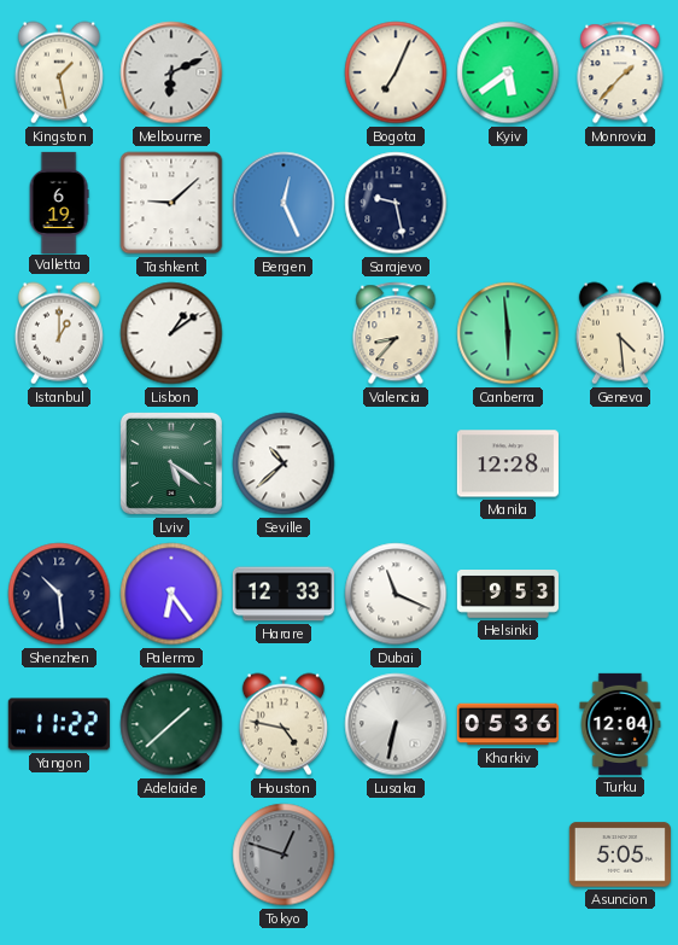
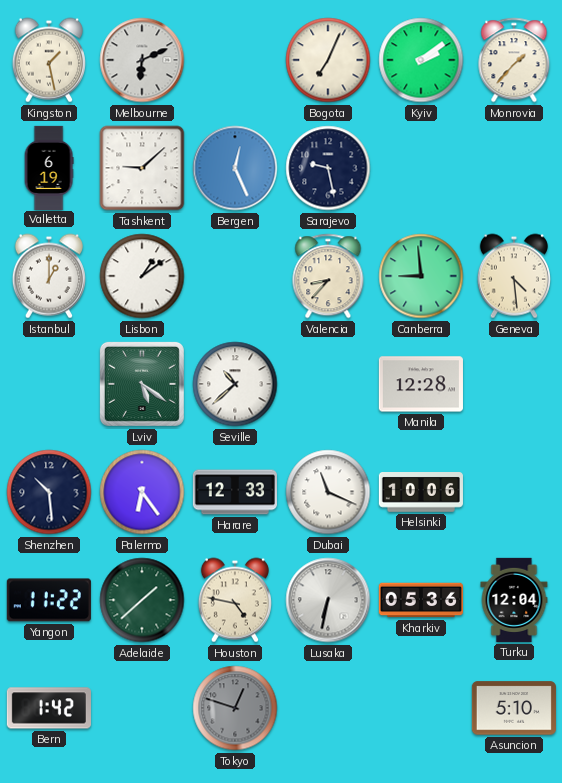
Kyiv: 5:39 -> 2:09 (421, 60)
Canberra: 5:59 -> 8:59 (421, 276)
Helsinki: 9:53 -> 10:06 (421, 493)
Bern: none -> 1:42 (49, 708)
Asuncion: 5:05 -> 5:10 (514, 708)
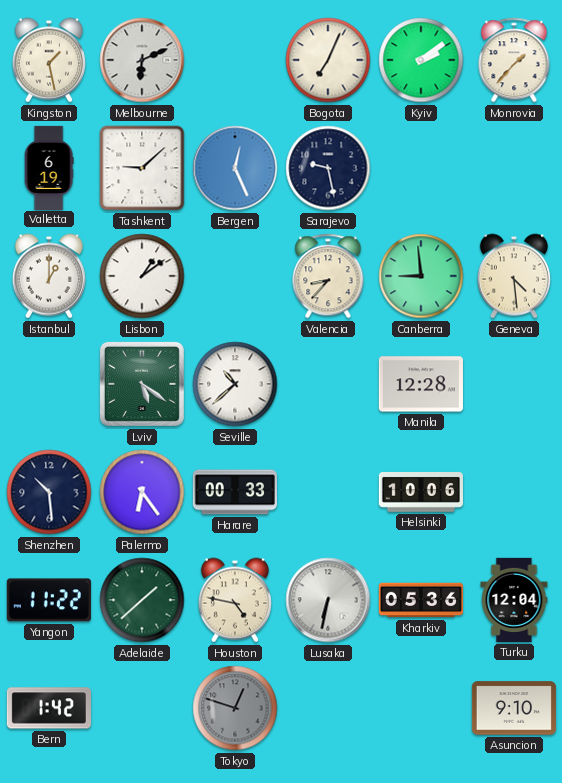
Harare: 12:33 -> 00:33 (235, 492)
Dubai: 11:19 -> none (328, 492)
Asuncion: 5:10 -> 9:10 (514, 708)
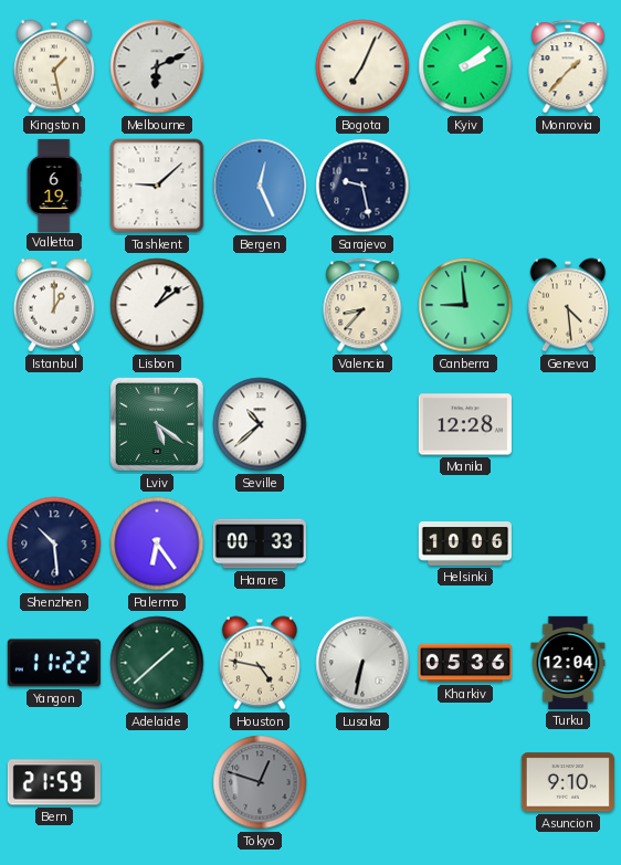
Bern: 1:42 -> 21:59 (54, 782)
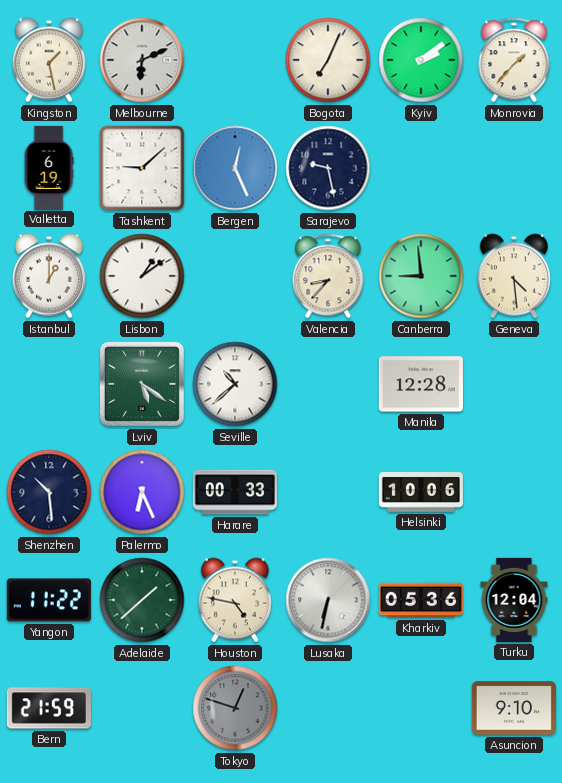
Palermo: 6:24 -> 6:26 (142, 492)
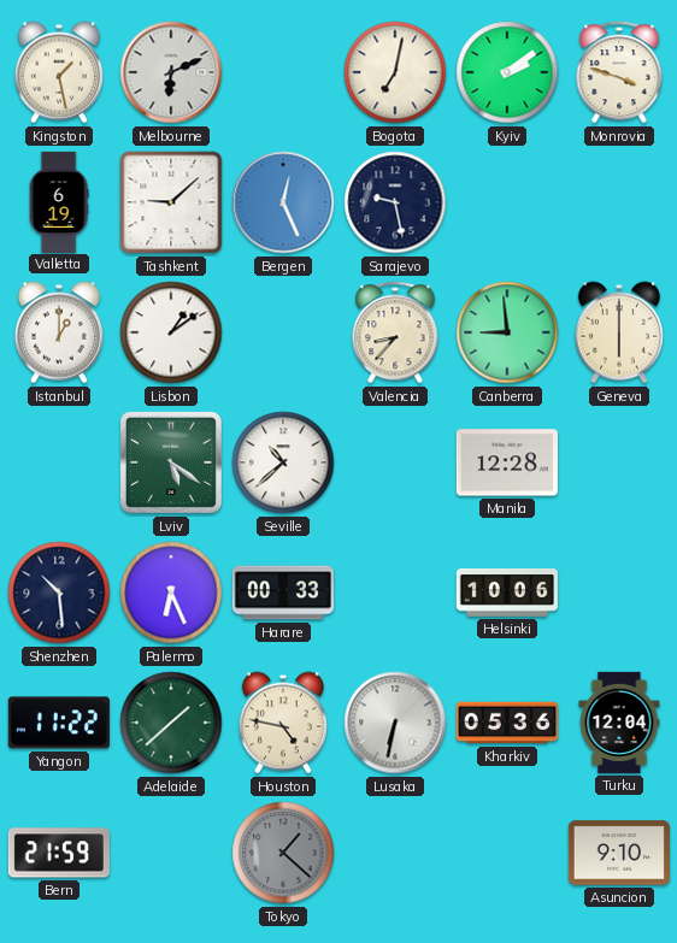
Bogota: 7:04 -> 7:02 (395, 72)
Monrovia: 1:37 -> 3:48 (619, 72)
Geneva: 4:29 -> 6:00 (619, 332)
Tokyo: 12:48 -> 1:22 (283, 853)
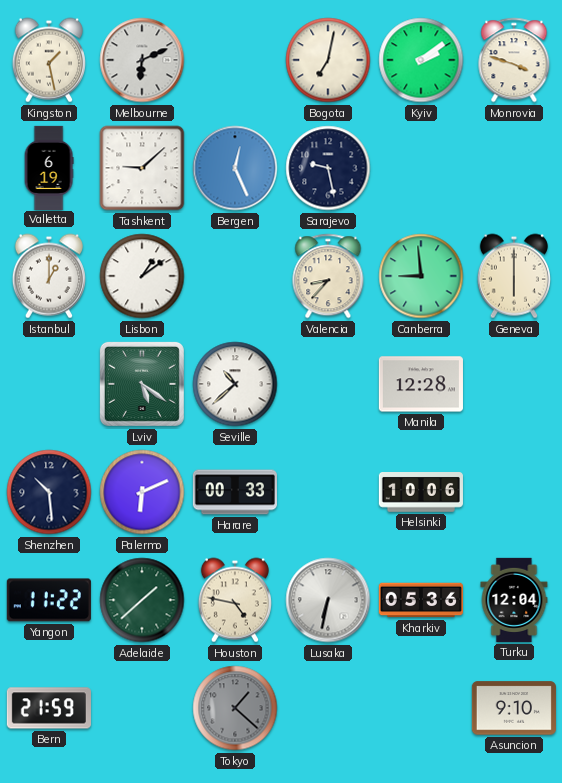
Palermo: 6:26 -> 6:11 (142, 492)
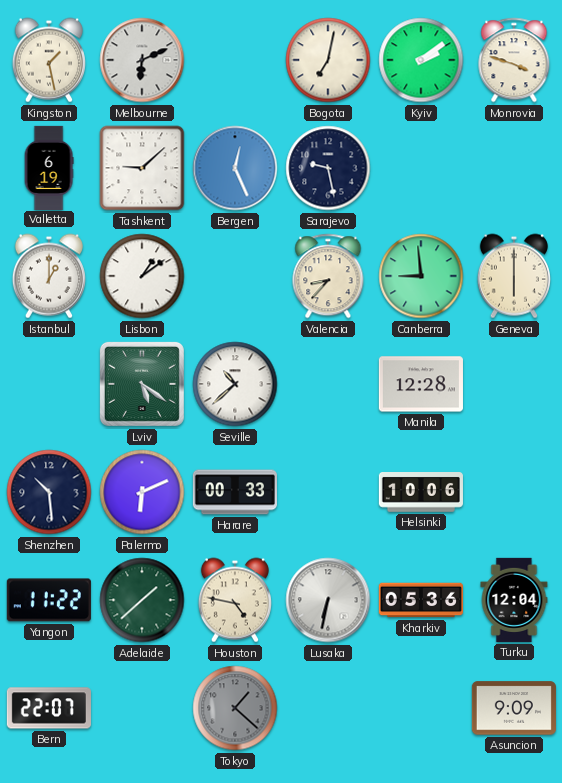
Bern: 21:59 -> 22:07 (49, 708)
Asuncion: 9:10 -> 9:09 (514, 708)
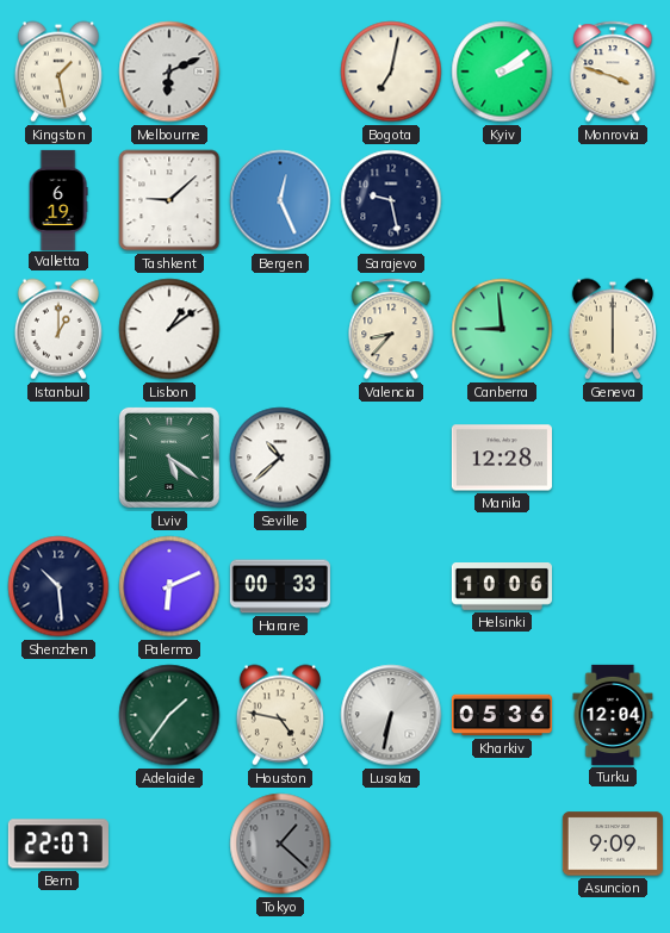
Yangon: 11:22 -> none (49, 600)
Adelaide: 1:38 -> 1:36 (169, 715)
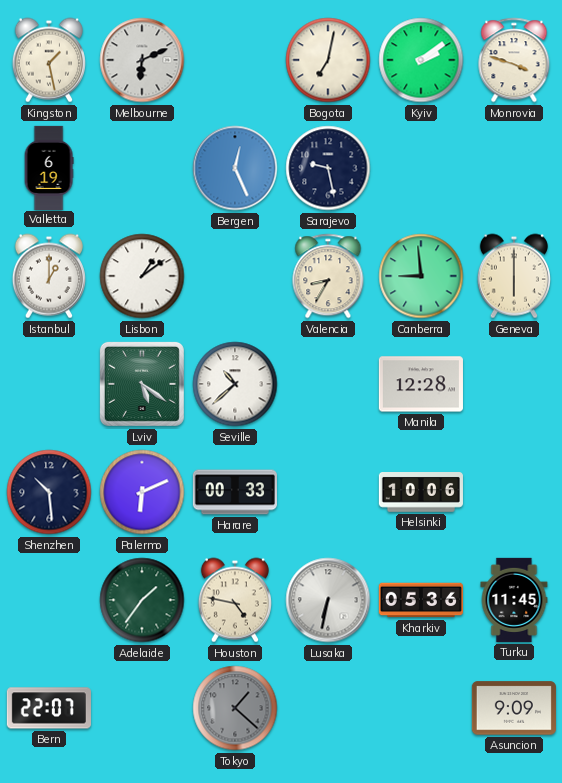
Tashkent: 9:08 -> none (169, 200)
Valencia: 8:37 -> 8:35 (328, 276)
Turku: 12:04 -> 11:45 (514, 600)
